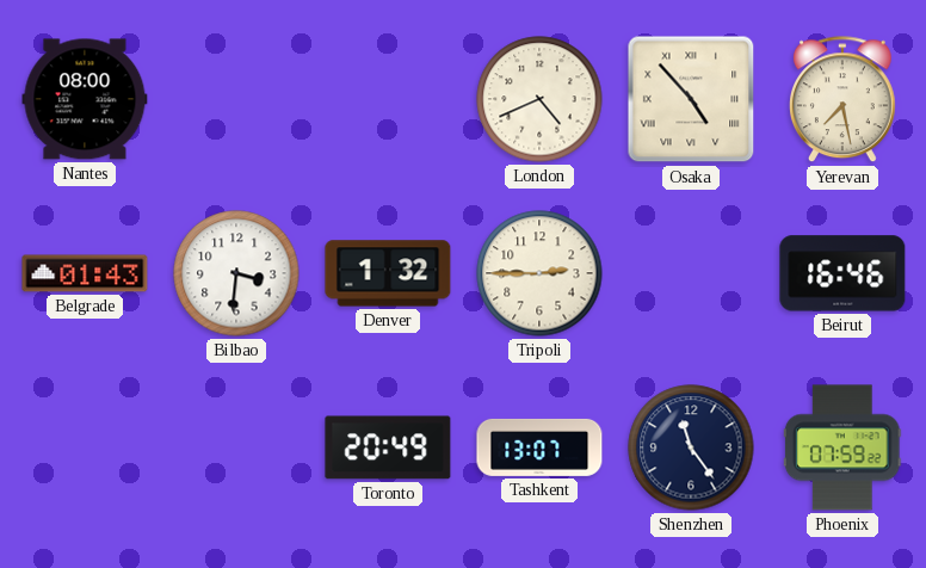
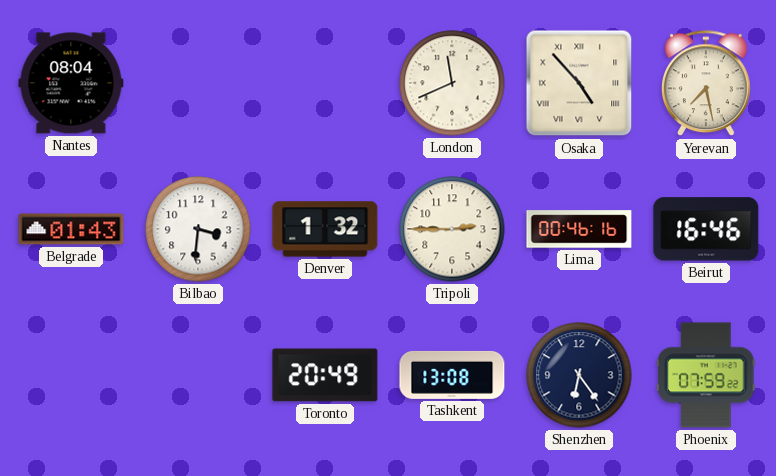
Nantes: 08:00 -> 08:04 (71, 83)
London: 4:41 -> 11:41 (452, 83)
Lima: none -> 00:46 (579, 229)
Tashkent: 13:07 -> 13:08 (452, 375)
Shenzhen: 11:24 -> 6:24 (579, 375)
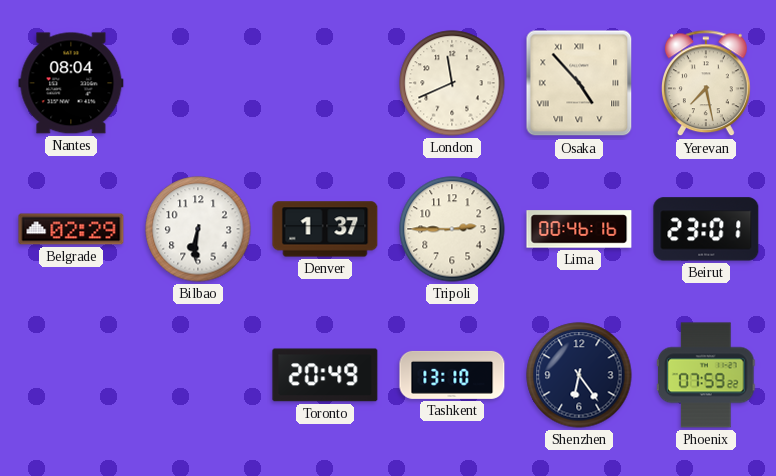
Belgrade: 01:43 -> 02:29 (71, 229)
Bilbao: 3:31 -> 6:31 (198, 229)
Denver: 1:32 -> 1:37 (325, 229)
Beirut: 16:46 -> 23:01 (706, 229)
Tashkent: 13:08 -> 13:10 (452, 375)
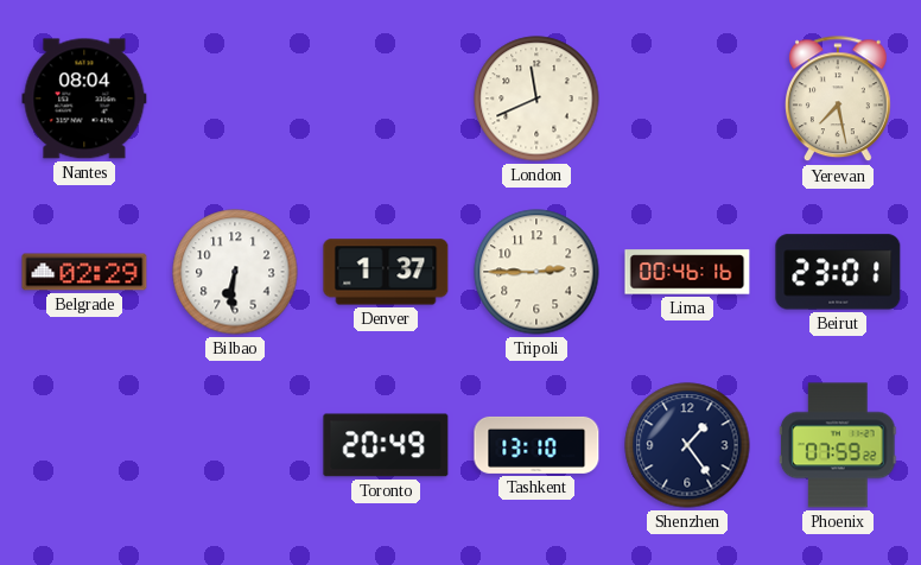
Osaka: 4:53 -> none (579, 83)
Shenzhen: 6:24 -> 1:24 (687, 445)
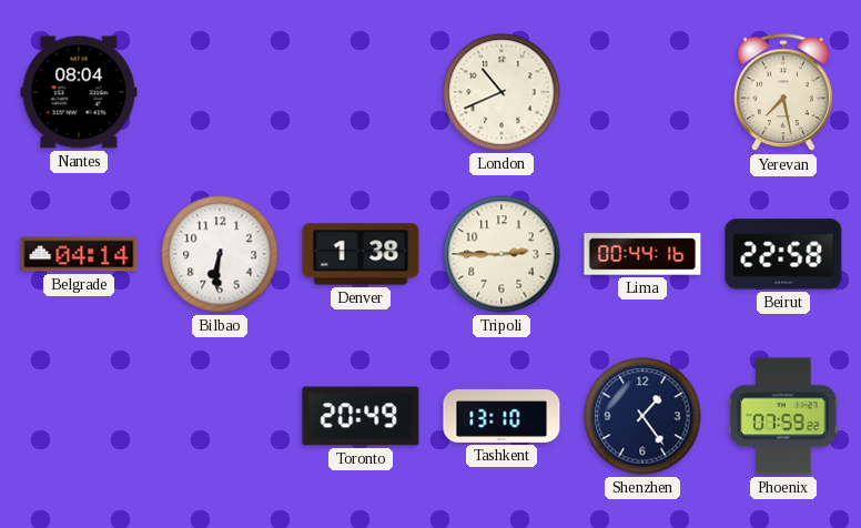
London: 11:41 -> 10:41 (502, 92)
Belgrade: 02:29 -> 04:14 (79, 254)
Denver: 1:37 -> 1:38 (361, 254)
Lima: 00:46 -> 00:44 (642, 254)
Beirut: 23:01 -> 22:58 (783, 254)
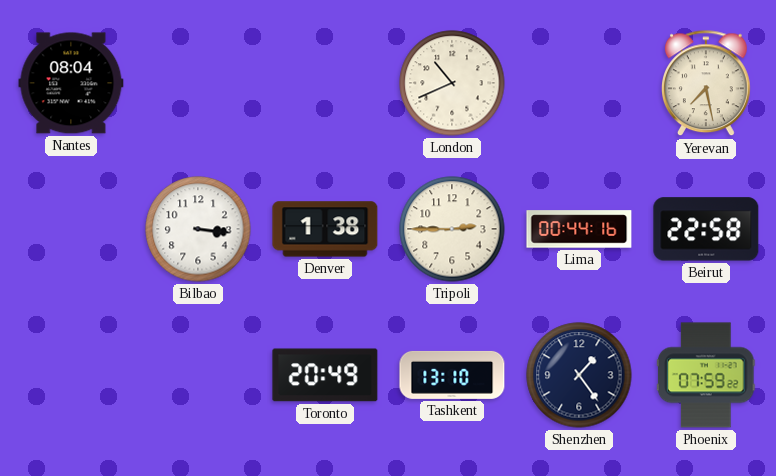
Belgrade: 04:14 -> none (79, 254)
Bilbao: 6:31 -> 3:16 (198, 229)
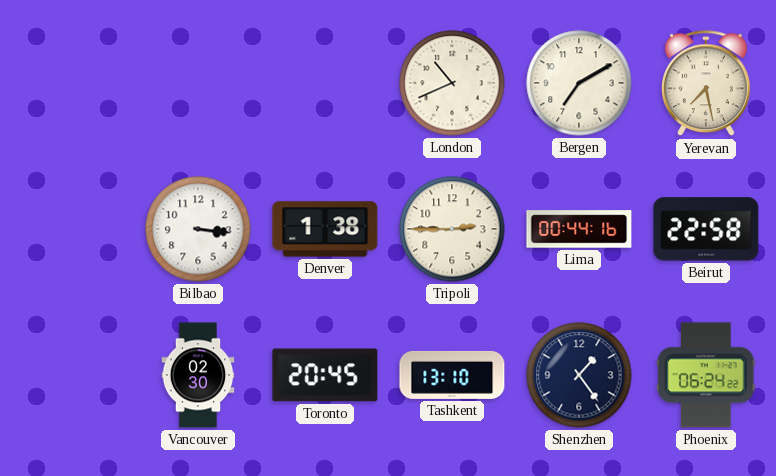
Nantes: 08:04 -> none (71, 83)
Bergen: none -> 7:10 (579, 83)
Vancouver: none -> 02:30 (198, 375)
Toronto: 20:49 -> 20:45 (325, 375)
Phoenix: 07:59 -> 06:24 (706, 375)
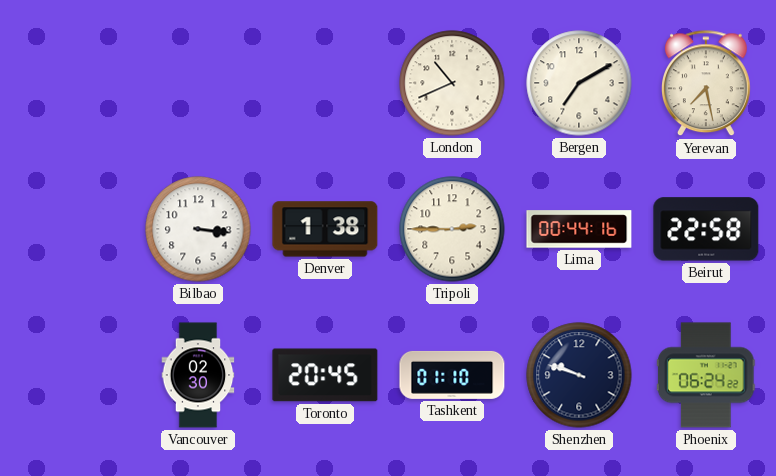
Tashkent: 13:10 -> 01:10 (452, 375)
Shenzhen: 1:24 -> 9:48 (579, 375)
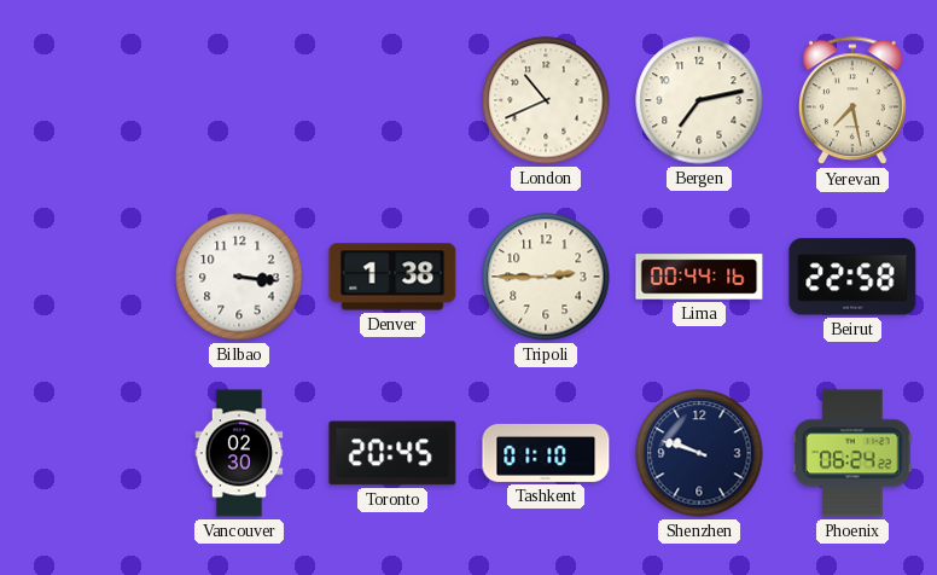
Bergen: 7:10 -> 7:13 (699, 100)
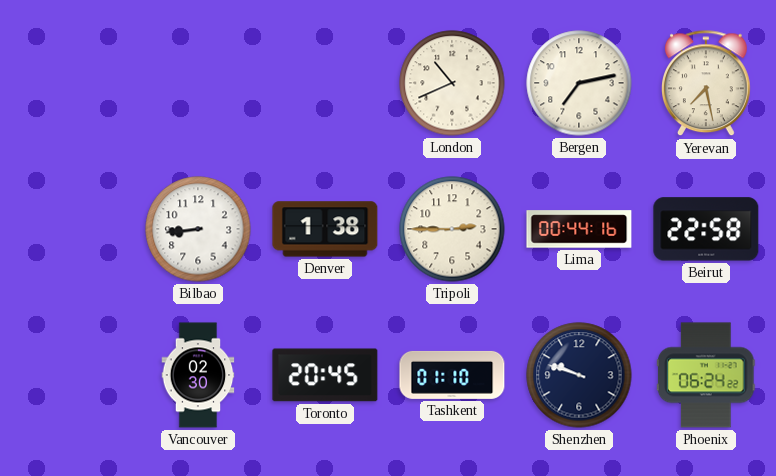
Bilbao: 3:16 -> 8:44 (198, 229)
